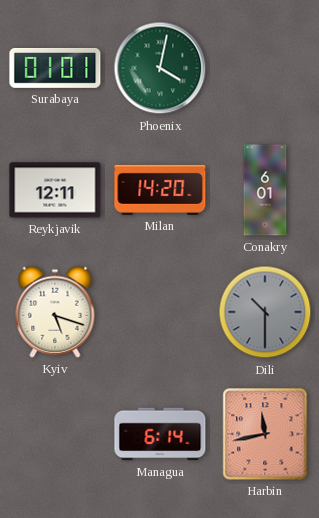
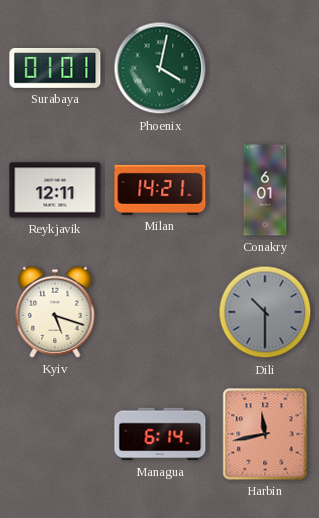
Milan: 14:20 -> 14:21 (160, 190)
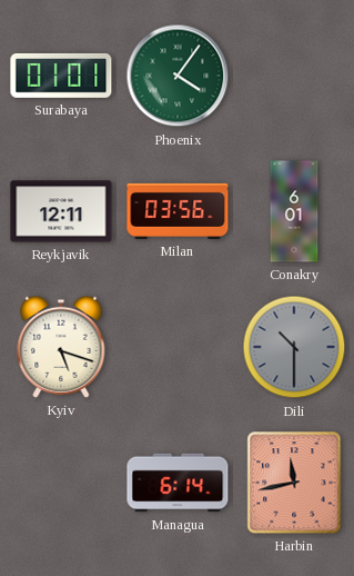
Phoenix: 4:02 -> 4:06 (178, 76)
Milan: 14:21 -> 03:56 (178, 211)
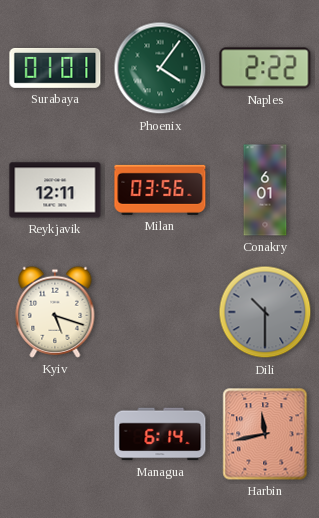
Naples: none -> 2:22 (265, 68)
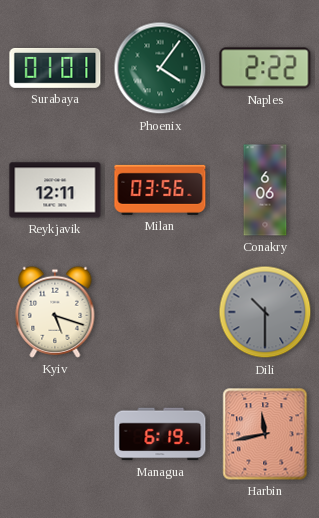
Conakry: 6:01 -> 6:06 (265, 190)
Managua: 6:14 -> 6:19 (160, 434)
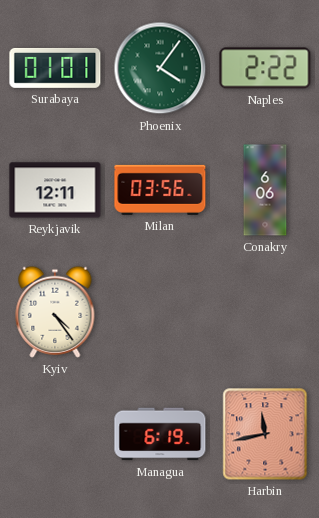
Kyiv: 5:18 -> 4:24 (55, 312)
Dili: 10:30 -> none (265, 312)
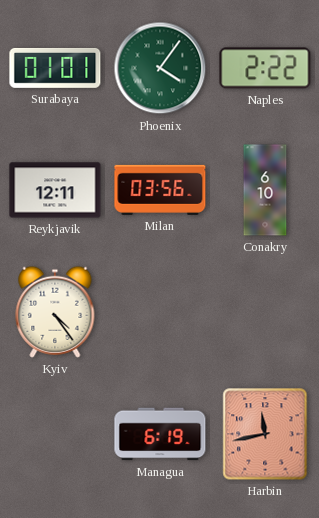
Conakry: 6:06 -> 6:10 (265, 190)
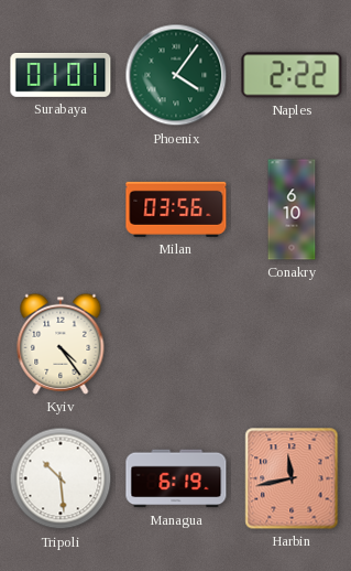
Reykjavik: 12:11 -> none (55, 190)
Tripoli: none -> 10:29 (61, 478)
